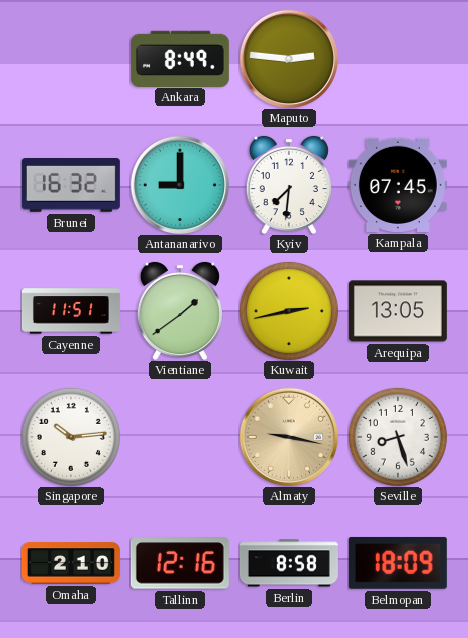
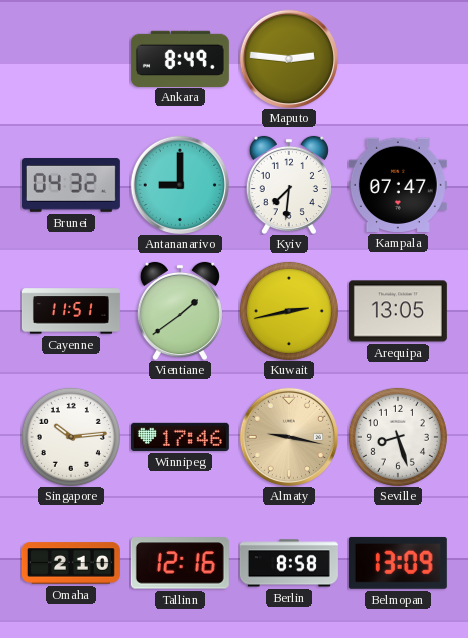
Brunei: 16:32 -> 04:32 (71, 186)
Kampala: 07:45 -> 07:47 (398, 185)
Winnipeg: none -> 17:46 (180, 437)
Belmopan: 18:09 -> 13:09 (398, 563)
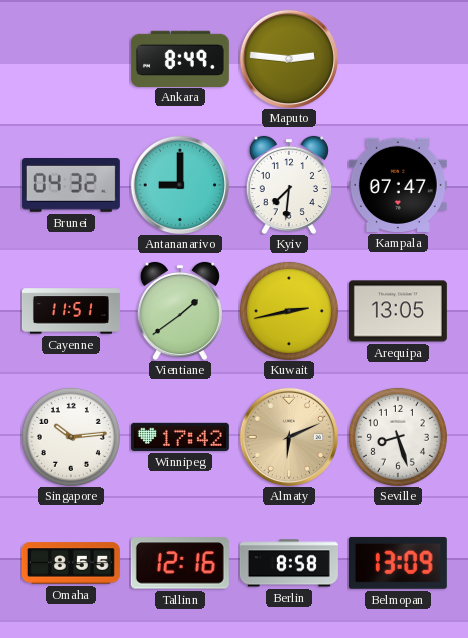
Winnipeg: 17:46 -> 17:42 (180, 437)
Almaty: 9:17 -> 6:11 (288, 436)
Omaha: 2:10 -> 8:55 (71, 563)
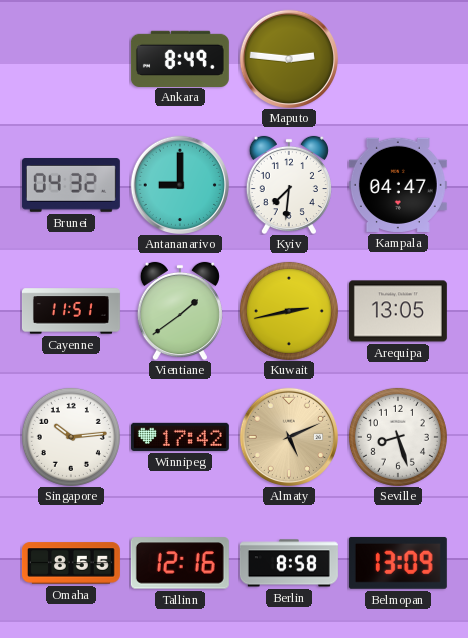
Kampala: 07:47 -> 04:47 (398, 185)
Almaty: 6:11 -> 5:11 (288, 436)
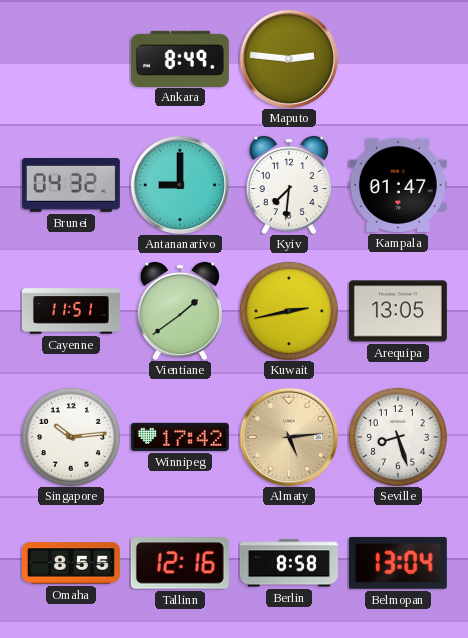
Kampala: 04:47 -> 01:47 (398, 185)
Almaty: 5:11 -> 5:14 (288, 436)
Belmopan: 13:09 -> 13:04 (398, 563)
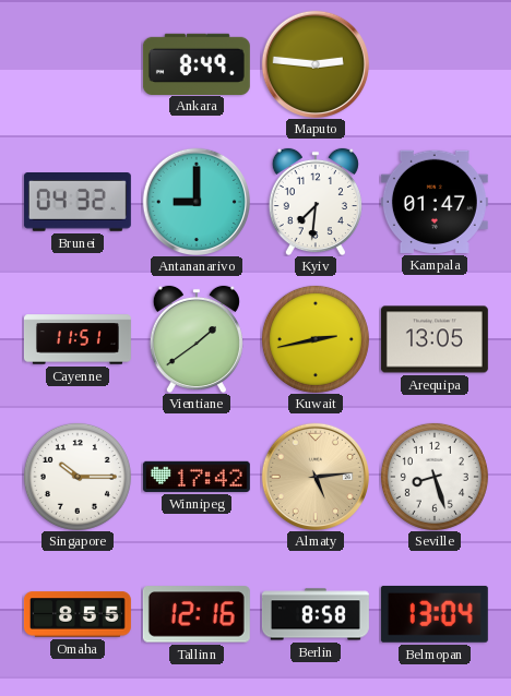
Singapore: 10:14 -> 10:15 (78, 477)
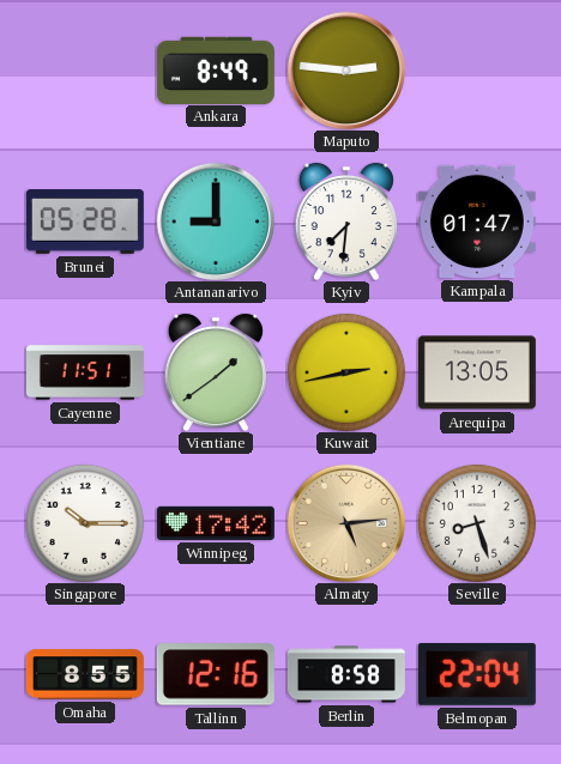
Brunei: 04:32 -> 05:28 (85, 223)
Belmopan: 13:04 -> 22:04 (477, 674)
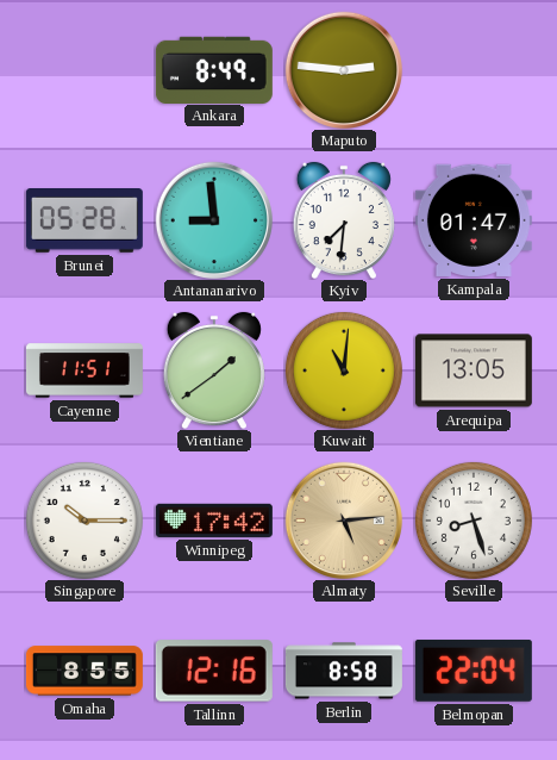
Antananarivo: 9:00 -> 8:59 (213, 219)
Kuwait: 2:43 -> 11:01 (344, 370)
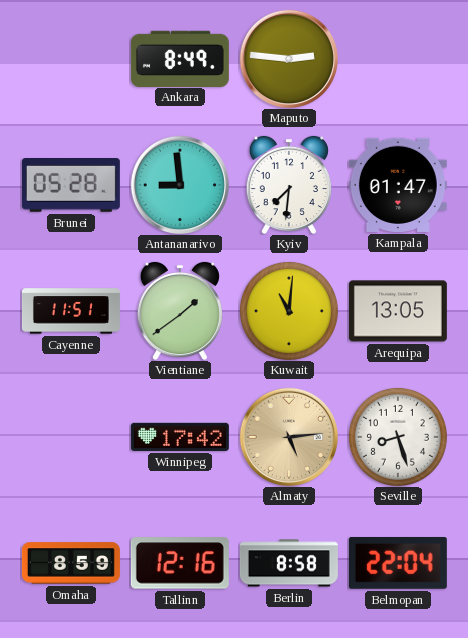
Singapore: 10:15 -> none (85, 521)
Omaha: 8:55 -> 8:59 (71, 563)
